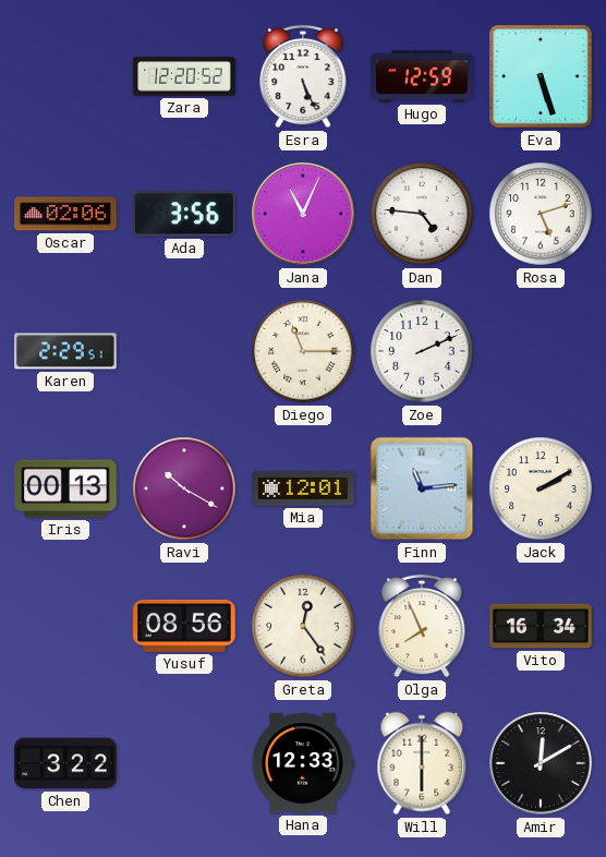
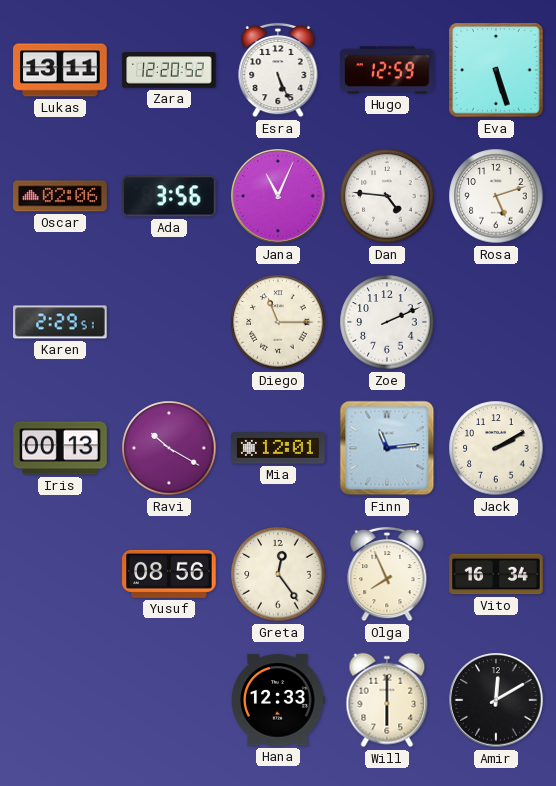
Lukas: none -> 13:11 (60, 70)
Chen: 3:22 -> none (65, 763)
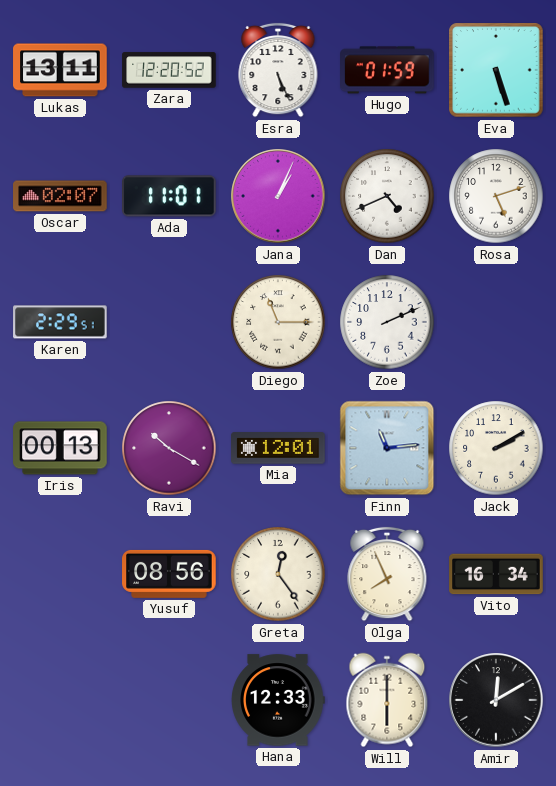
Hugo: 12:59 -> 01:59 (387, 70)
Oscar: 02:06 -> 02:07 (60, 196)
Ada: 3:56 -> 11:01 (170, 196)
Jana: 11:04 -> 1:04 (278, 196)
Dan: 4:46 -> 4:41 (387, 196)
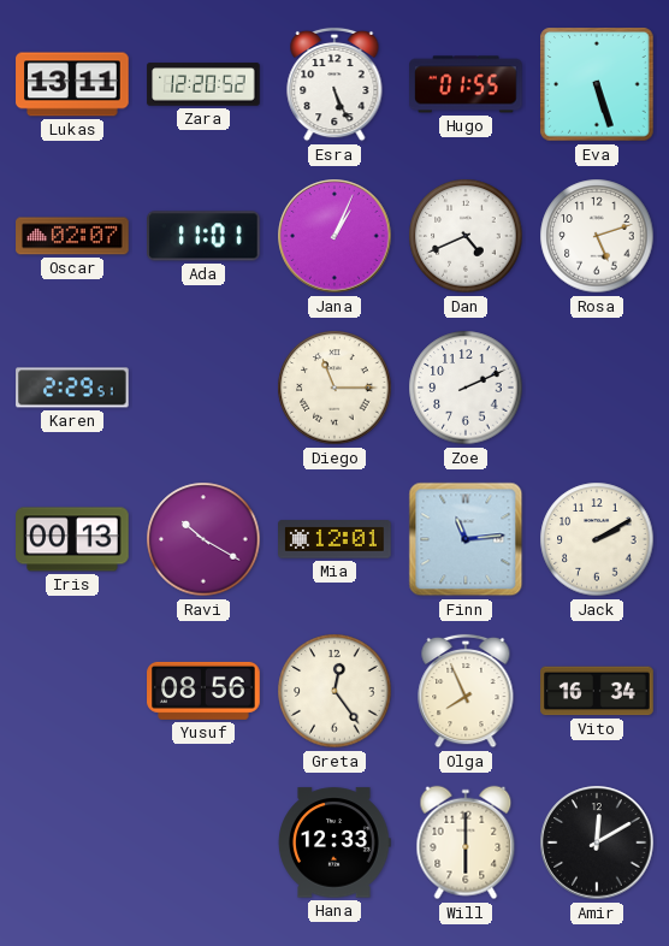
Hugo: 01:59 -> 01:55 (466, 84)
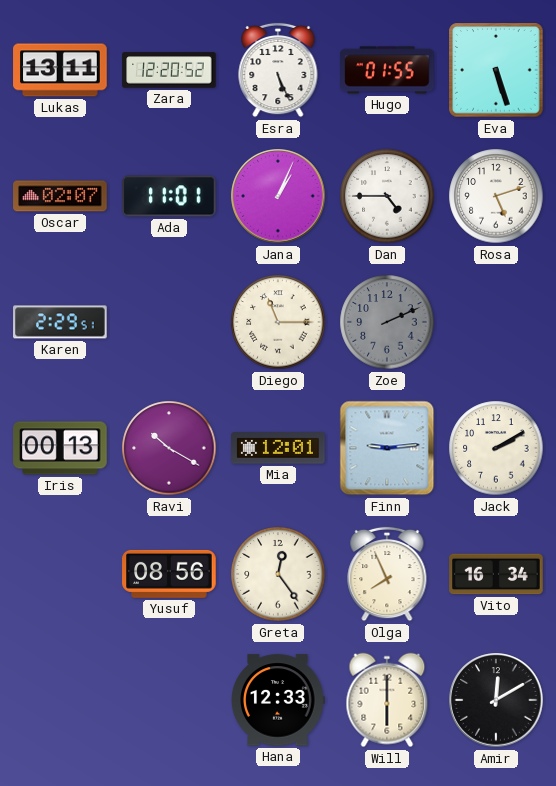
Dan: 4:41 -> 4:45 (387, 196)
Zoe dial: white -> grey (387, 322)
Finn: 11:14 -> 9:14 (387, 448)
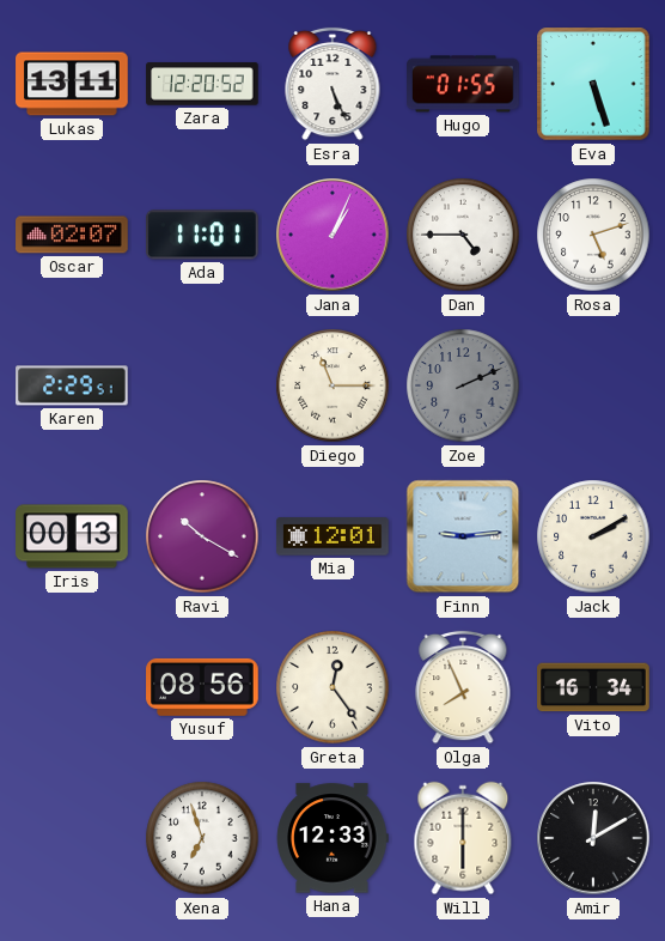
Xena: none -> 6:57 (202, 838)
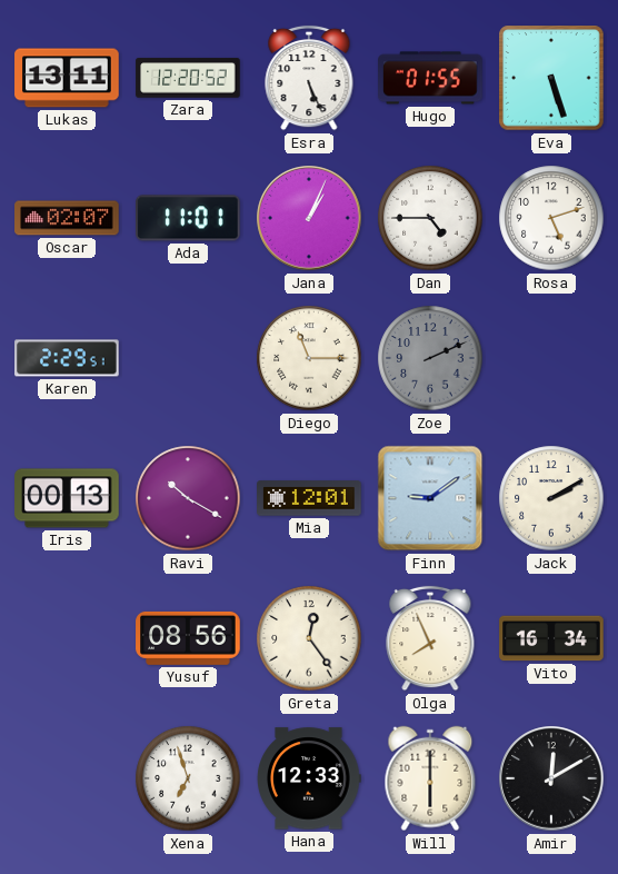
Finn: 9:14 -> 9:09 (430, 498)
